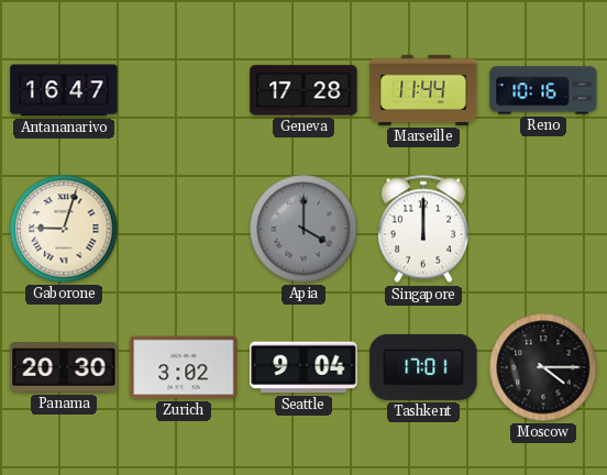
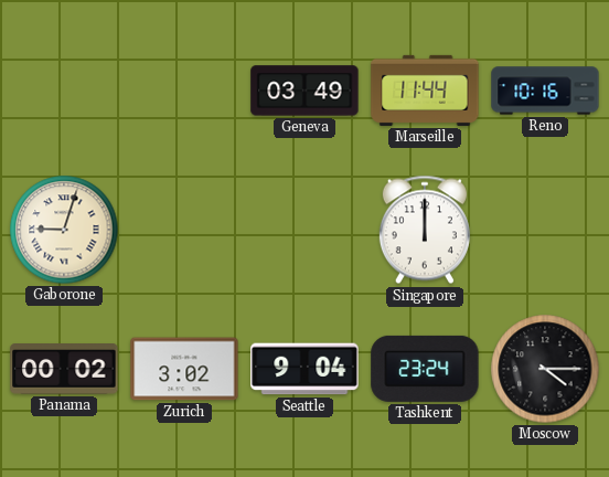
Antananarivo: 16:47 -> none (64, 90)
Geneva: 17:28 -> 03:49 (304, 91)
Apia: 4:00 -> none (304, 229)
Panama: 20:30 -> 00:02 (64, 369)
Tashkent: 17:01 -> 23:24 (425, 369)
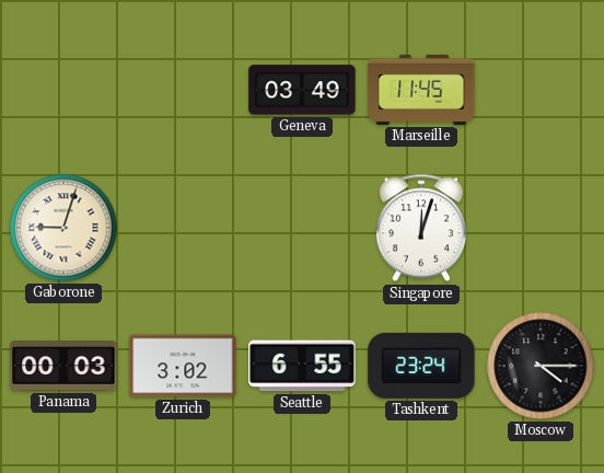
Marseille: 11:44 -> 11:45 (421, 90)
Reno: 10:16 -> none (545, 91)
Singapore: 12:00 -> 12:03 (421, 228)
Panama: 00:02 -> 00:03 (63, 366)
Seattle: 9:04 -> 6:55 (302, 366)
